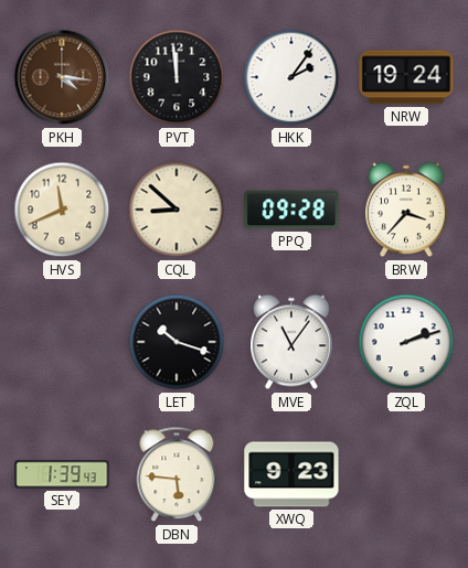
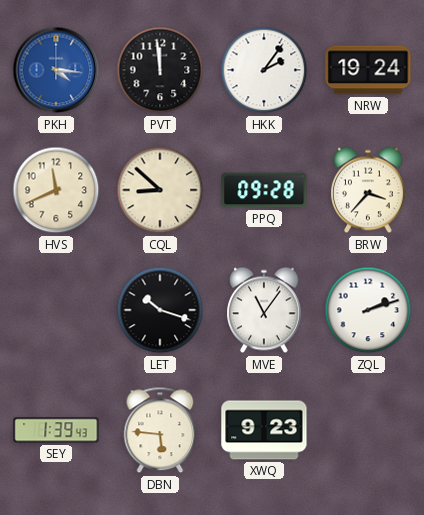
PKH dial: brown -> blue (56, 70)
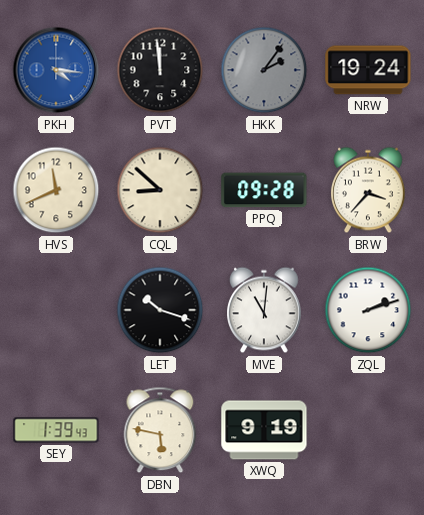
HKK dial: white -> grey (264, 70)
MVE: 11:06 -> 11:01 (265, 310)
DBN: 5:46 -> 5:47 (160, 430)
XWQ: 9:23 -> 9:19 (264, 430)
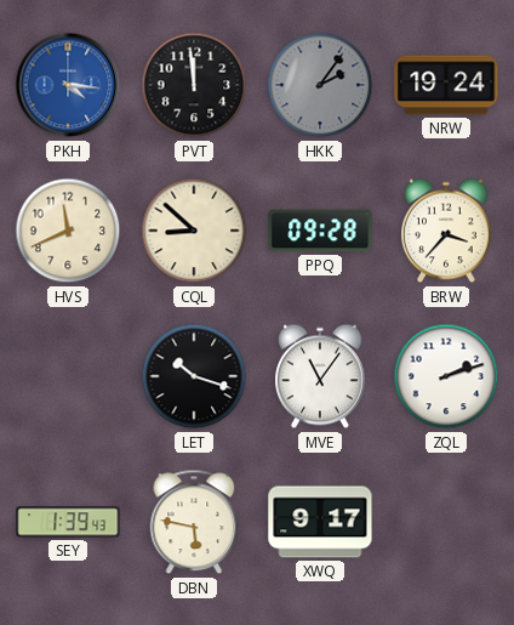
MVE: 11:01 -> 11:06 (321, 376)
XWQ: 9:19 -> 9:17 (320, 522)
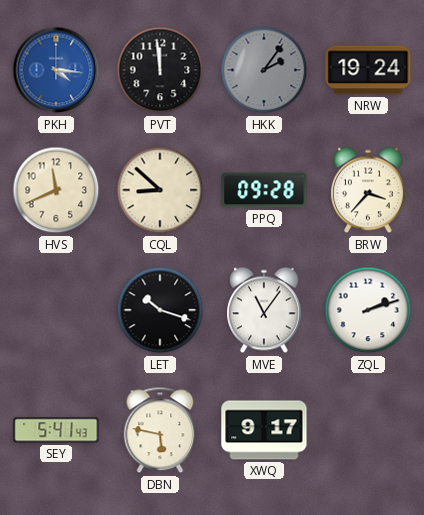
SEY: 1:39 -> 5:41 (56, 430)
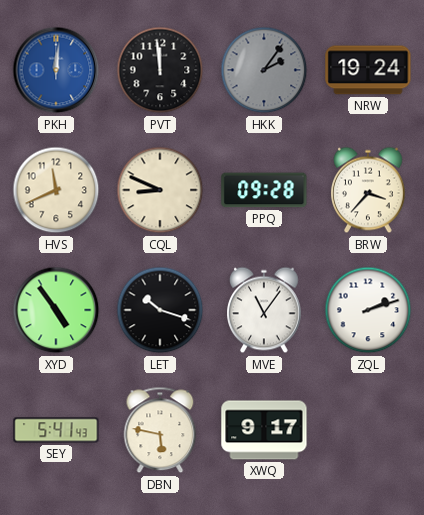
PKH: 4:16 -> 12:01 (56, 70)
CQL: 8:52 -> 8:49 (160, 190)
XYD: none -> 4:54 (56, 310)
